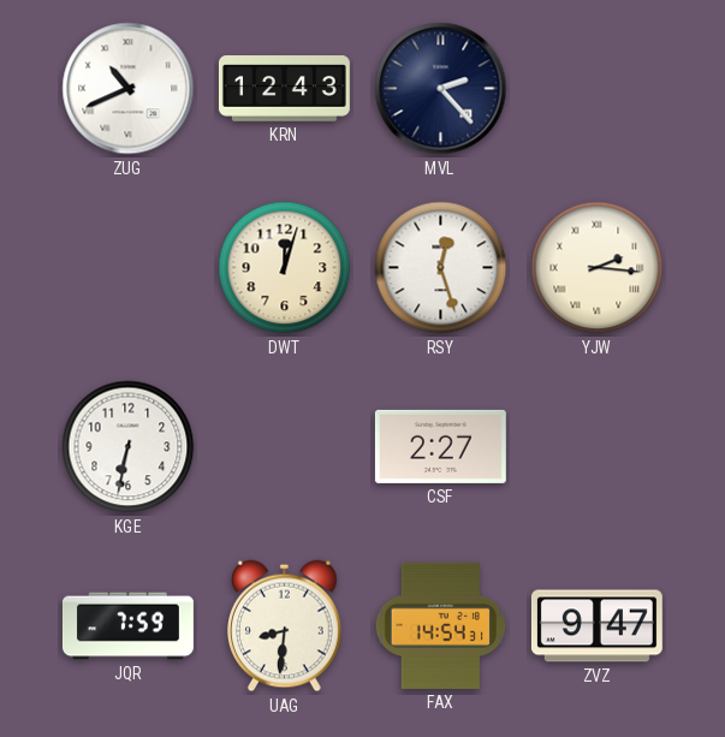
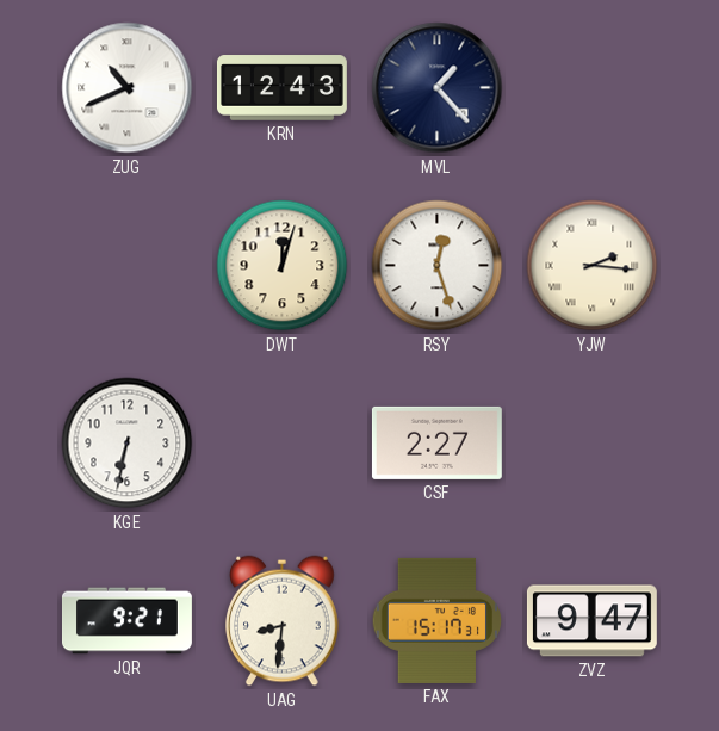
MVL: 2:23 -> 1:23 (438, 88)
JQR: 7:59 -> 9:21 (126, 621)
FAX: 14:54 -> 15:17 (438, 620)
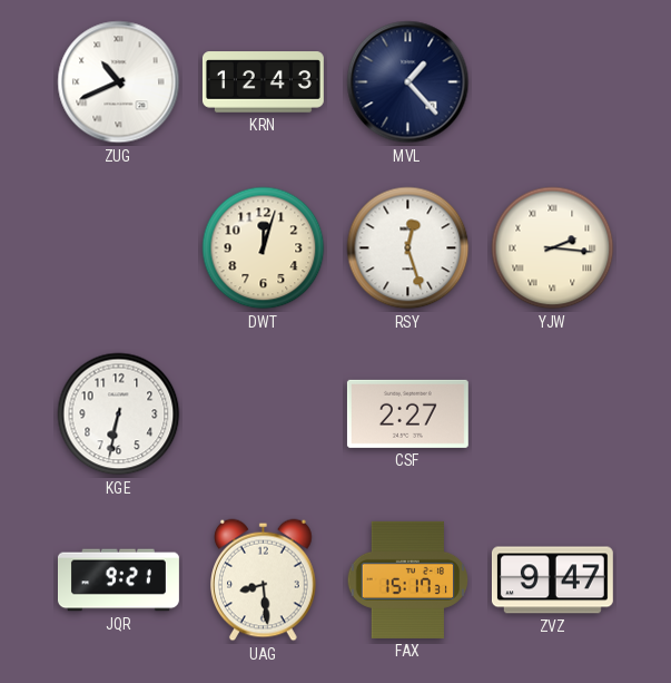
UAG: 8:31 -> 8:29 (264, 580)
